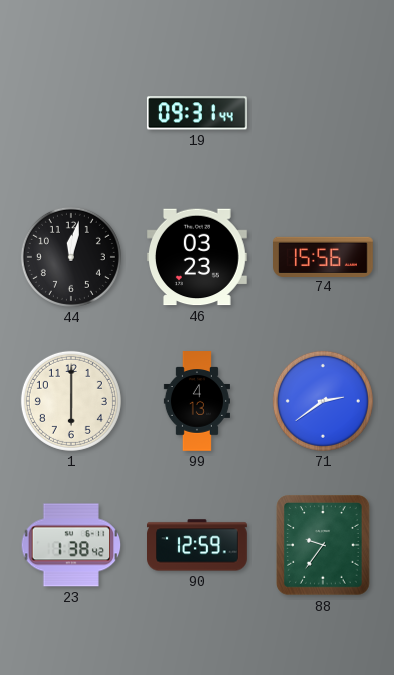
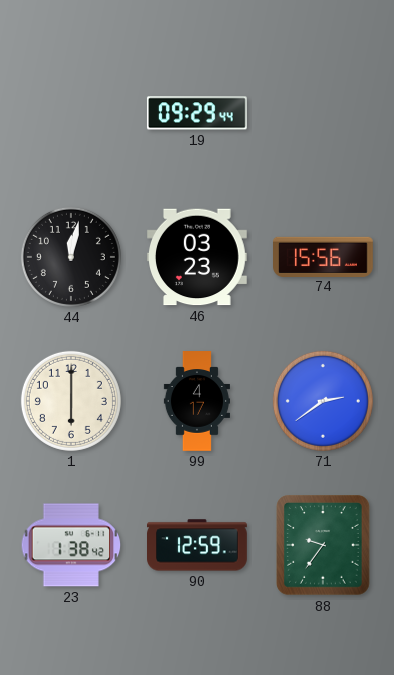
19: 09:31 -> 09:29 (197, 113)
99: 4:13 -> 4:17 (197, 401)
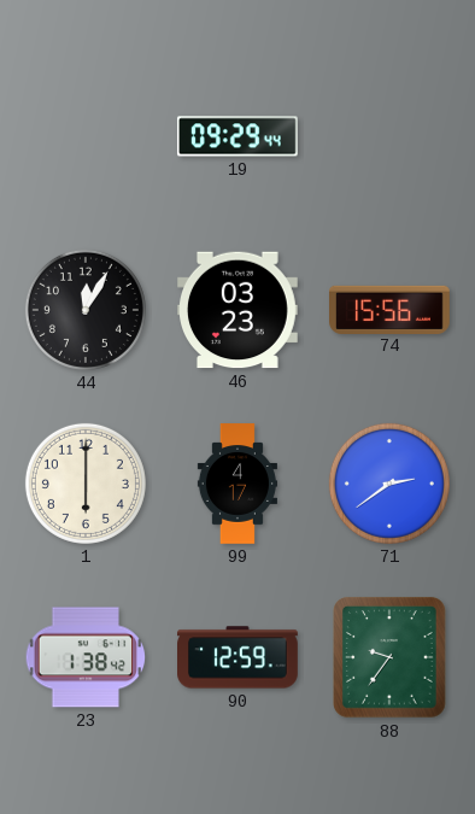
44: 12:02 -> 12:05 (86, 310)
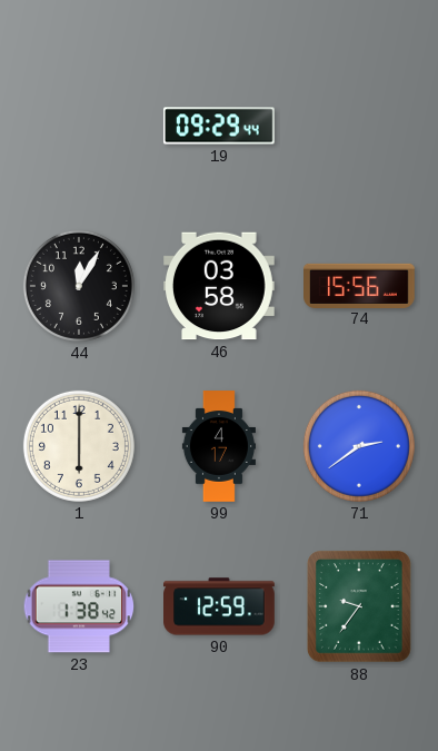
46: 03:23 -> 03:58 (220, 286)
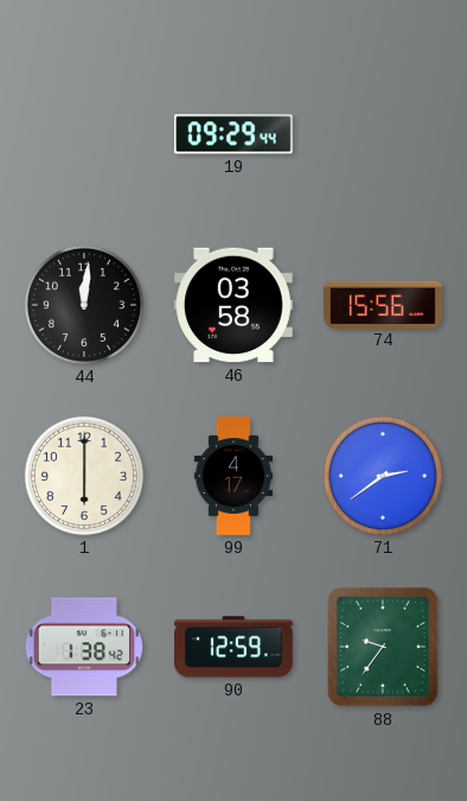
44: 12:05 -> 12:01 (84, 305)
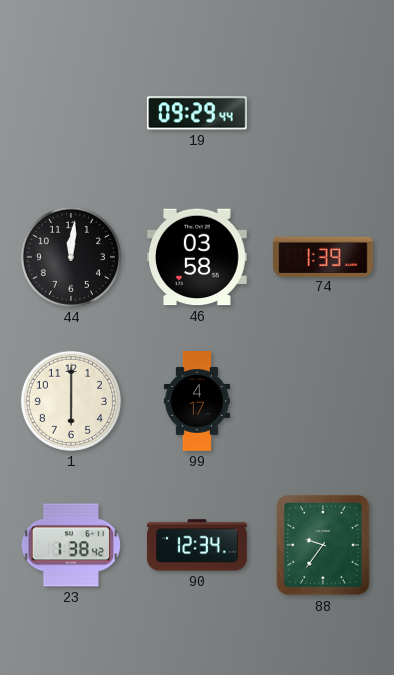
74: 15:56 -> 1:39 (324, 256)
71: 2:39 -> none (383, 476)
90: 12:59 -> 12:34 (198, 545)
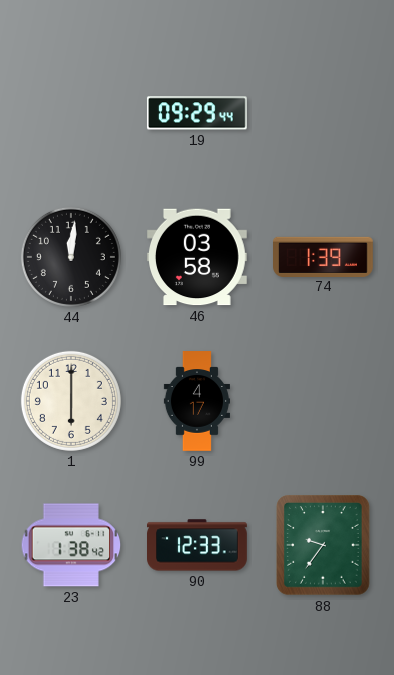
90: 12:34 -> 12:33 (198, 545)
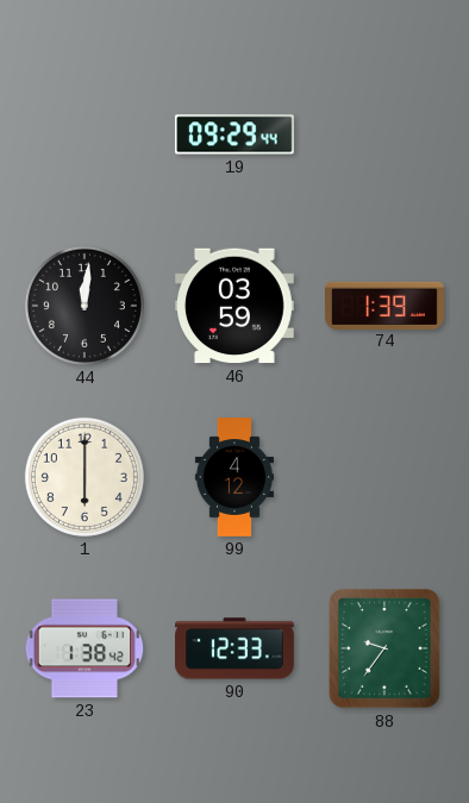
46: 03:58 -> 03:59 (236, 306)
99: 4:17 -> 4:12 (234, 477)
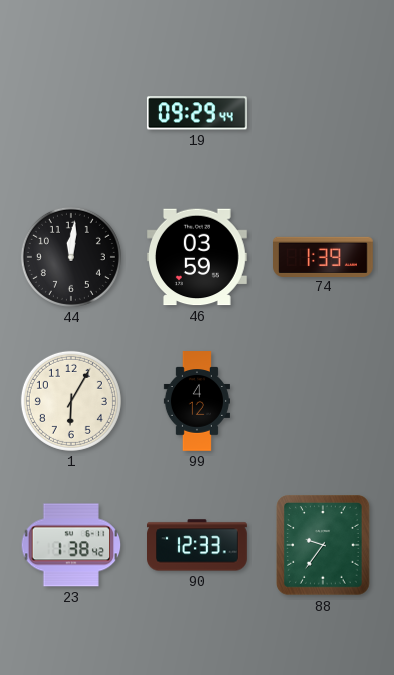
1: 6:00 -> 6:05 (71, 401)
